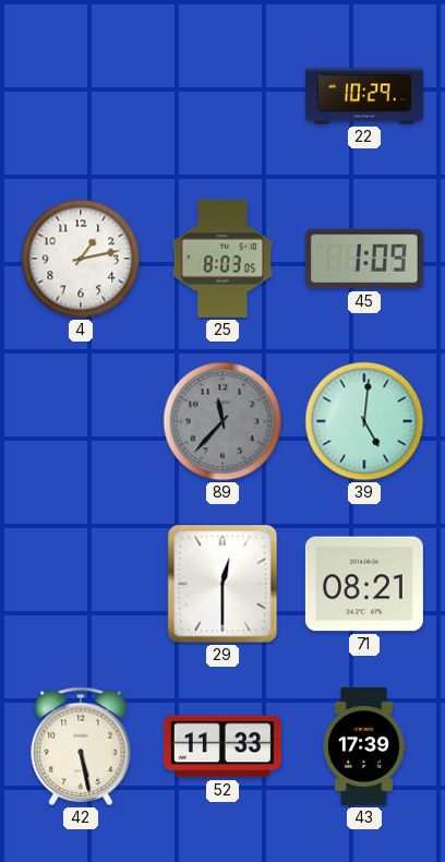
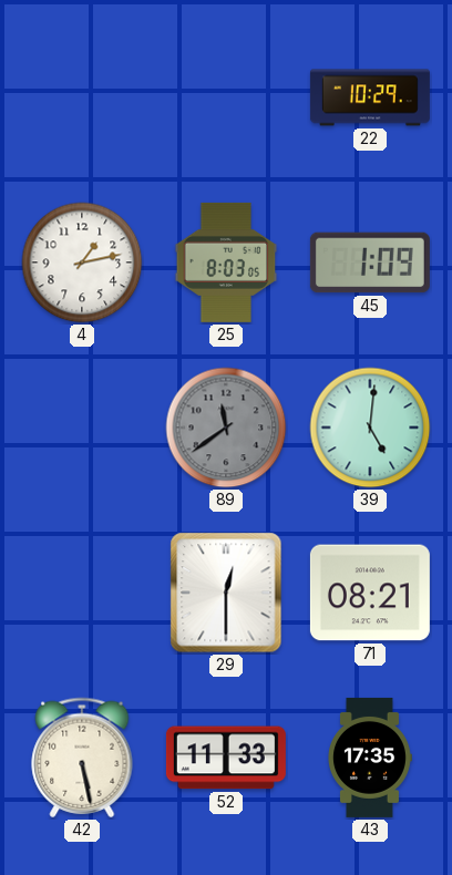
89: 11:37 -> 11:39 (226, 428)
43: 17:39 -> 17:35 (370, 758)
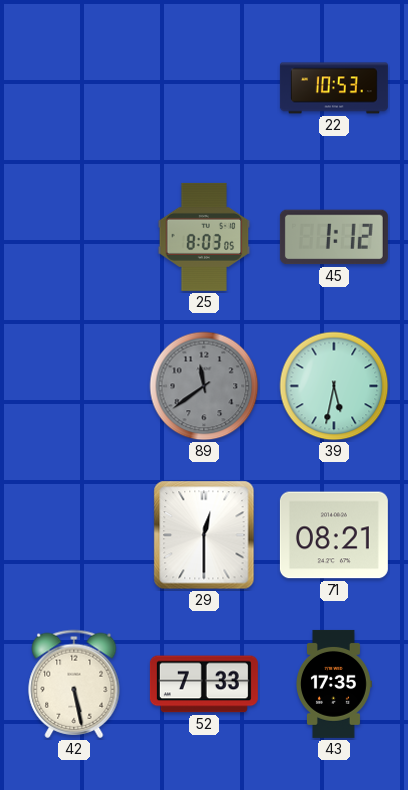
22: 10:29 -> 10:53 (334, 88)
4: 1:13 -> none (82, 262)
45: 1:09 -> 1:12 (334, 237)
39: 5:01 -> 5:32 (334, 386)
52: 11:33 -> 7:33 (204, 684)
